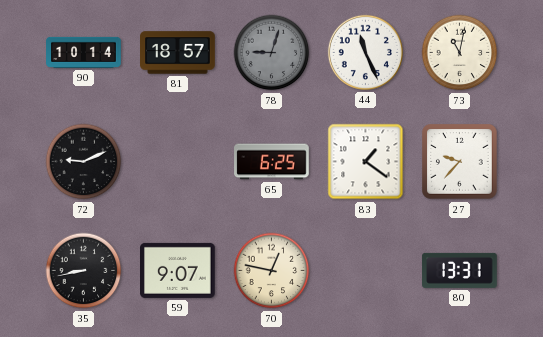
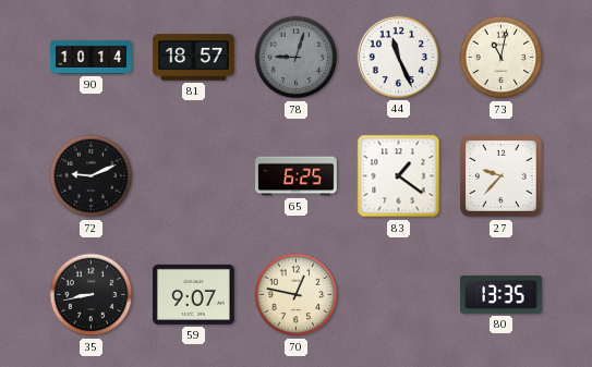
80: 13:31 -> 13:35 (502, 294)
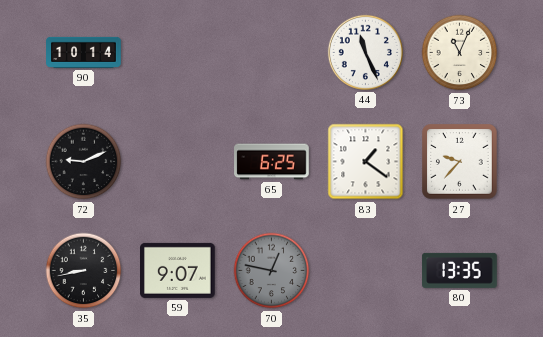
81: 18:57 -> none (194, 58)
78: 9:03 -> none (297, 58)
73: 11:02 -> 11:04 (460, 53)
70 dial: cream -> grey (272, 271)
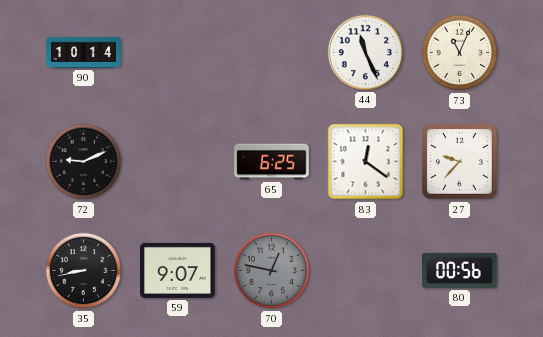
83: 1:21 -> 12:21 (366, 162)
80: 13:35 -> 00:56 (460, 270)
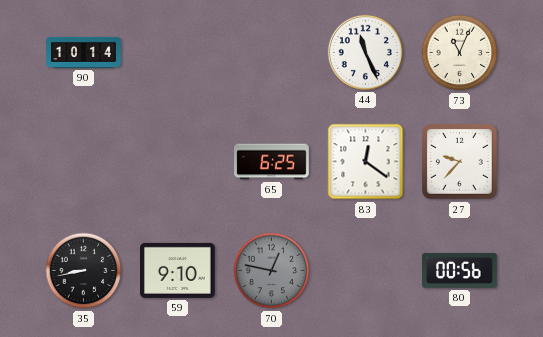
72: 9:11 -> none (84, 162)
59: 9:07 -> 9:10 (178, 270)
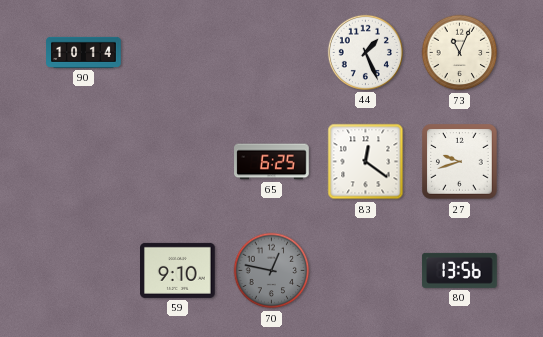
44: 11:26 -> 1:26 (365, 52)
27: 9:37 -> 9:42 (460, 162)
35: 8:43 -> none (84, 271)
80: 00:56 -> 13:56 (460, 270)
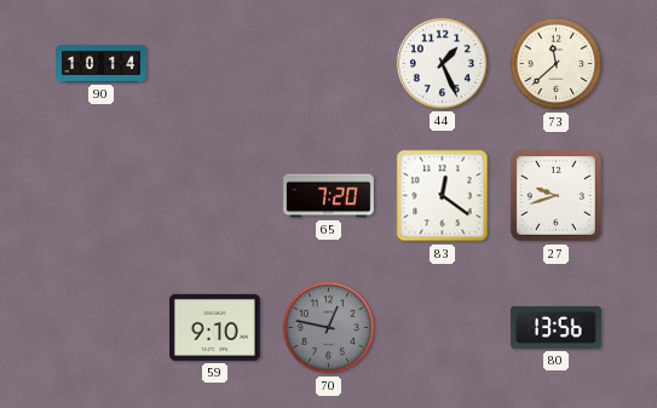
73: 11:04 -> 11:38 (557, 64)
65: 6:25 -> 7:20 (329, 196)
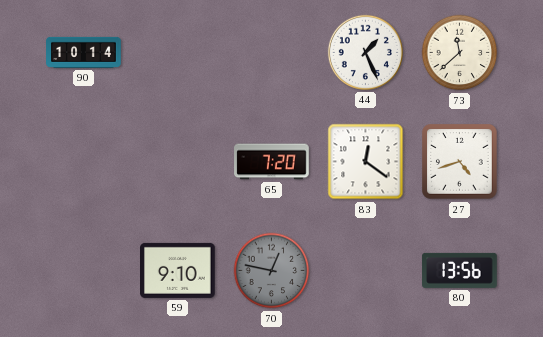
27: 9:42 -> 4:42 (460, 162)
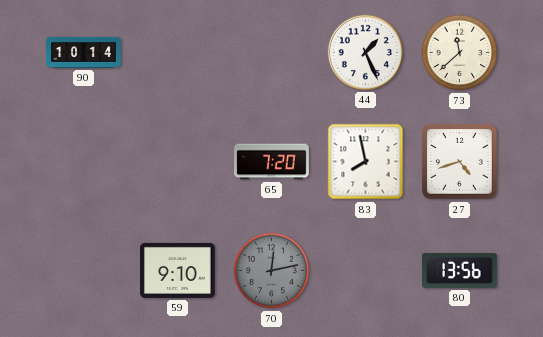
83: 12:21 -> 7:58 (366, 162)
70: 12:47 -> 12:13 (272, 271)
